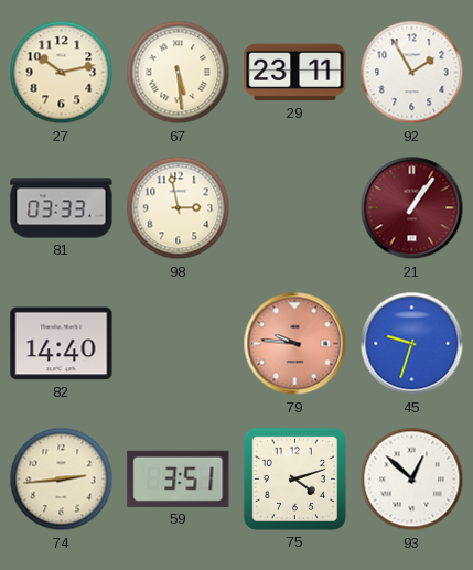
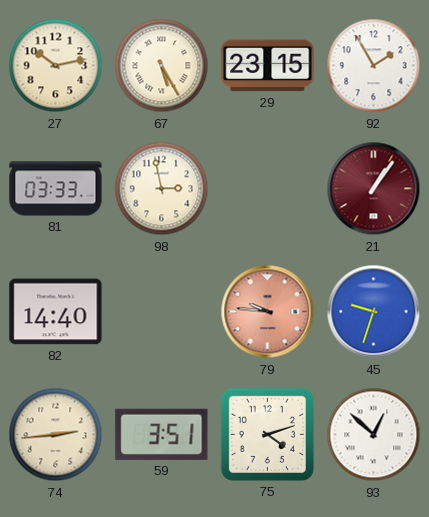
67: 5:29 -> 5:25 (162, 66)
29: 23:11 -> 23:15 (268, 66)
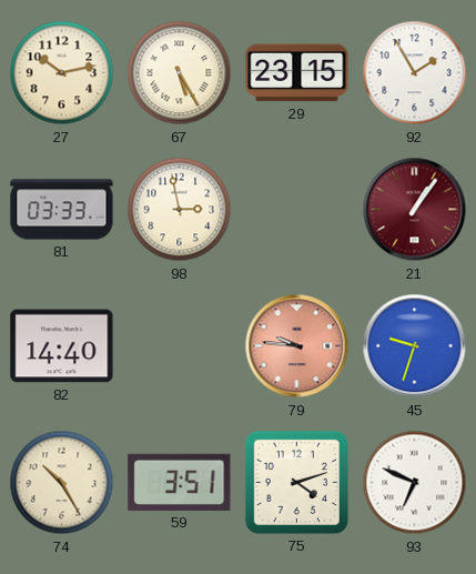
74: 2:44 -> 10:25 (62, 483)
93: 12:52 -> 6:49 (415, 483)
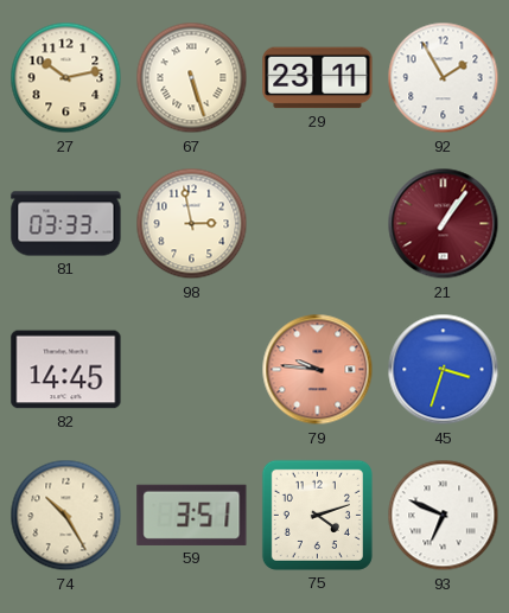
67: 5:25 -> 5:27 (192, 78)
29: 23:15 -> 23:11 (318, 78)
82: 14:40 -> 14:45 (66, 370)
45: 9:33 -> 3:33 (444, 370)
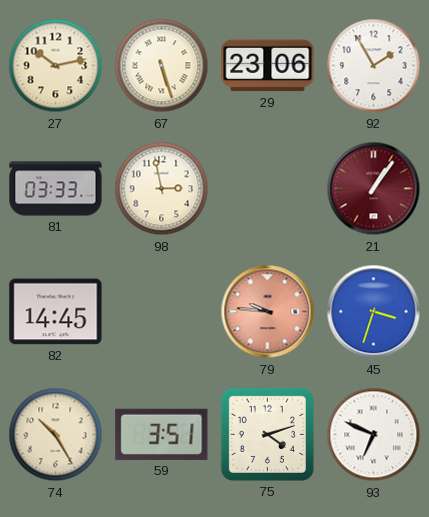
29: 23:11 -> 23:06 (268, 66)
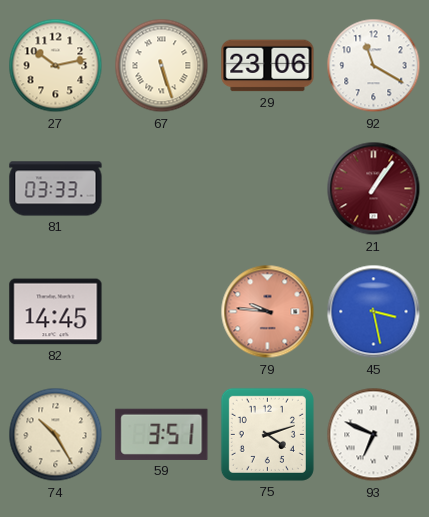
92: 1:55 -> 11:20 (374, 66)
98: 2:58 -> none (162, 189)
45: 3:33 -> 3:28 (374, 312)
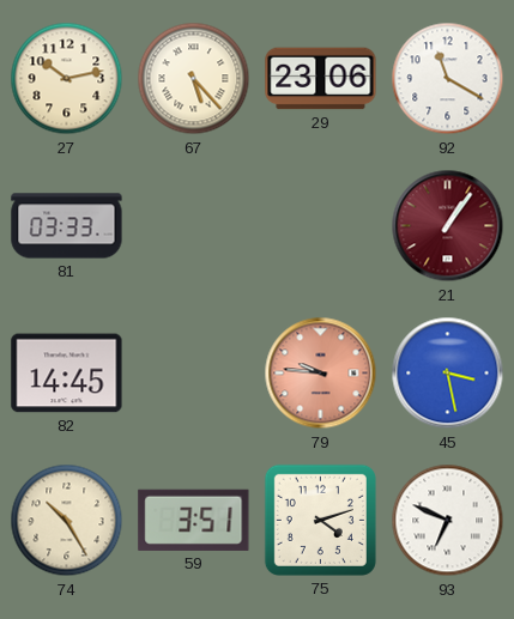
67: 5:27 -> 5:23 (194, 79)
